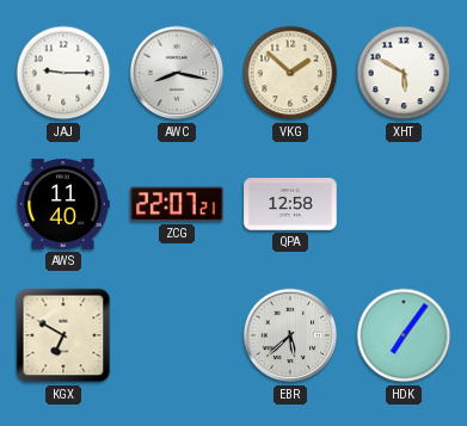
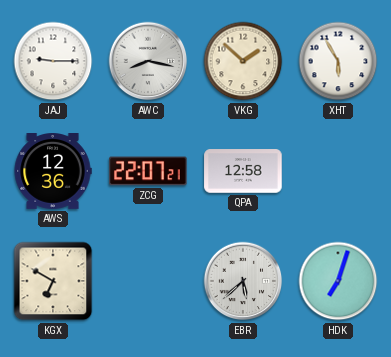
XHT: 5:50 -> 5:55 (338, 61)
AWS: 11:40 -> 12:36 (53, 172)
HDK: 7:06 -> 7:03 (338, 281)
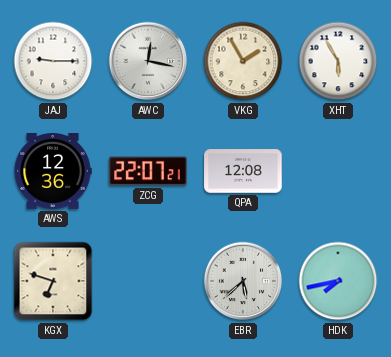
AWC: 8:17 -> 12:17 (148, 61)
VKG: 1:52 -> 1:55 (243, 61)
QPA: 12:58 -> 12:08 (243, 171)
KGX: 6:50 -> 6:48 (53, 281)
HDK: 7:03 -> 7:43 (338, 281)
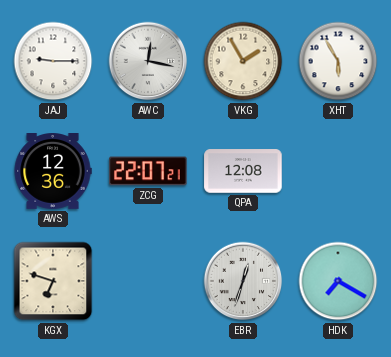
EBR: 5:38 -> 12:33 (243, 281)
HDK: 7:43 -> 7:20 (338, 281)
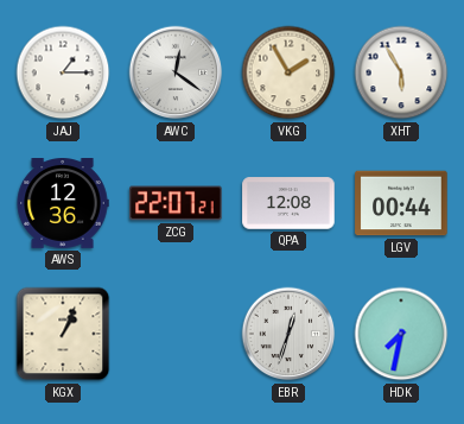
JAJ: 9:15 -> 1:15 (63, 72)
AWC: 12:17 -> 12:21 (176, 72)
LGV: none -> 00:44 (401, 203)
KGX: 6:48 -> 1:04 (63, 334)
HDK: 7:20 -> 7:32 (401, 334)
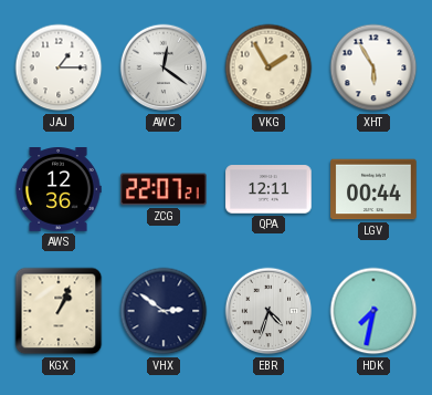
QPA: 12:08 -> 12:11 (268, 189)
VHX: none -> 2:51 (164, 311)
EBR: 12:33 -> 4:33 (268, 311)
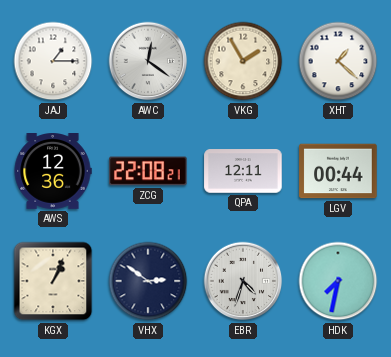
XHT: 5:55 -> 1:22 (338, 61)
ZCG: 22:07 -> 22:08 (148, 171)
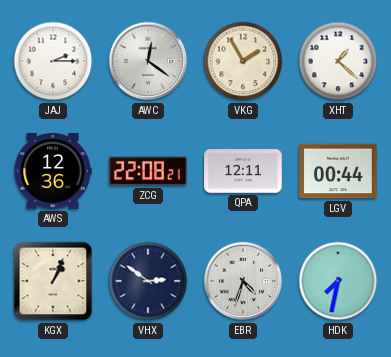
JAJ: 1:15 -> 2:15 (53, 61)
